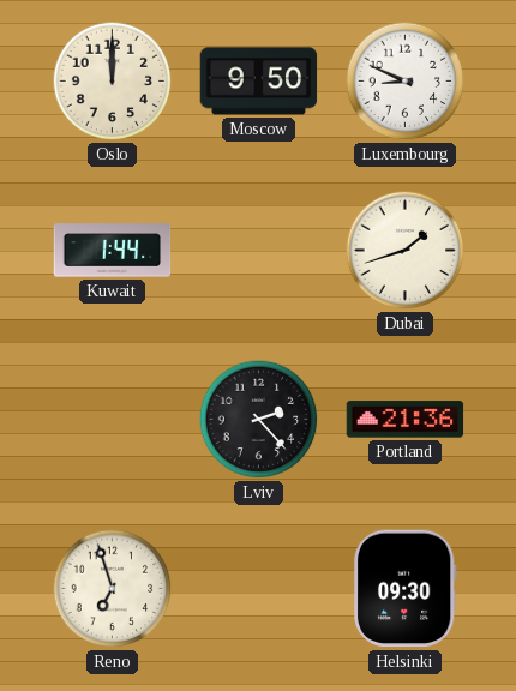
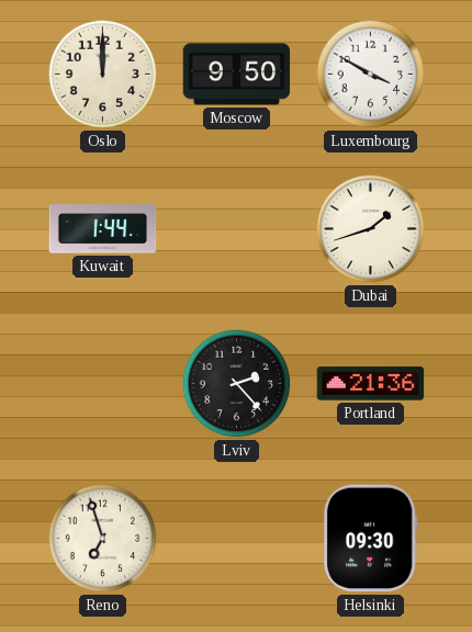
Luxembourg: 8:49 -> 3:50 (371, 75)
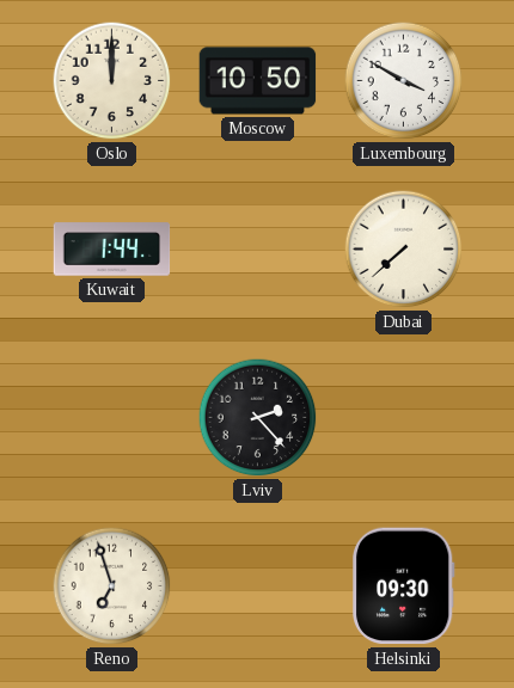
Moscow: 9:50 -> 10:50 (258, 81)
Dubai: 1:42 -> 7:38 (404, 250)
Portland: 21:36 -> none (371, 384)
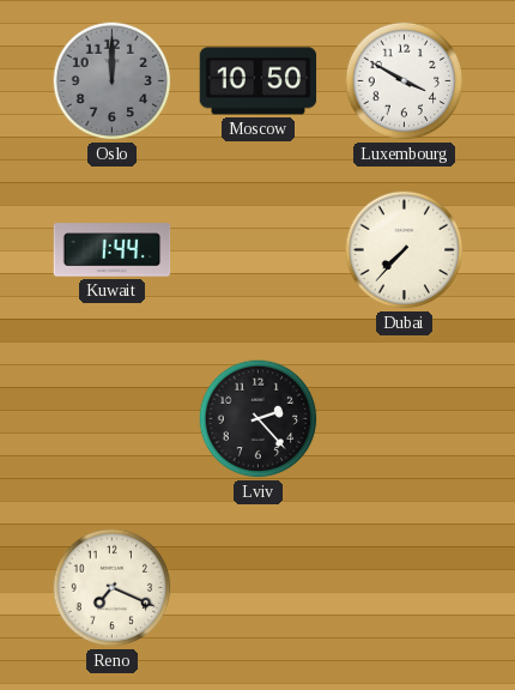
Oslo dial: cream -> grey (113, 81)
Dubai: 7:38 -> 7:37 (405, 250)
Reno: 6:57 -> 7:19 (113, 588)
Helsinki: 09:30 -> none (403, 586)
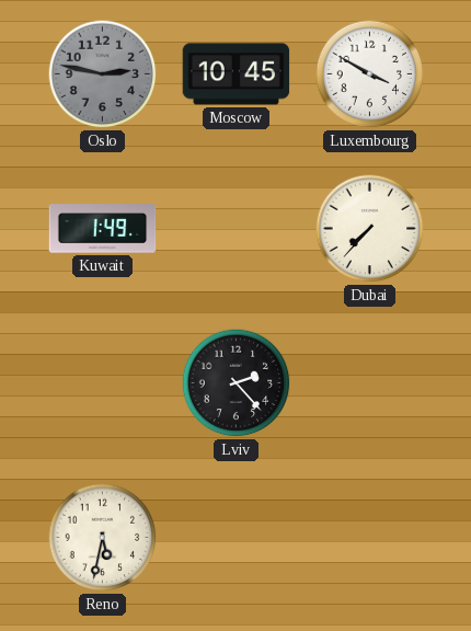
Oslo: 12:00 -> 2:47 (103, 74)
Moscow: 10:50 -> 10:45 (237, 74)
Kuwait: 1:44 -> 1:49 (103, 229)
Reno: 7:19 -> 5:32 (103, 538)
